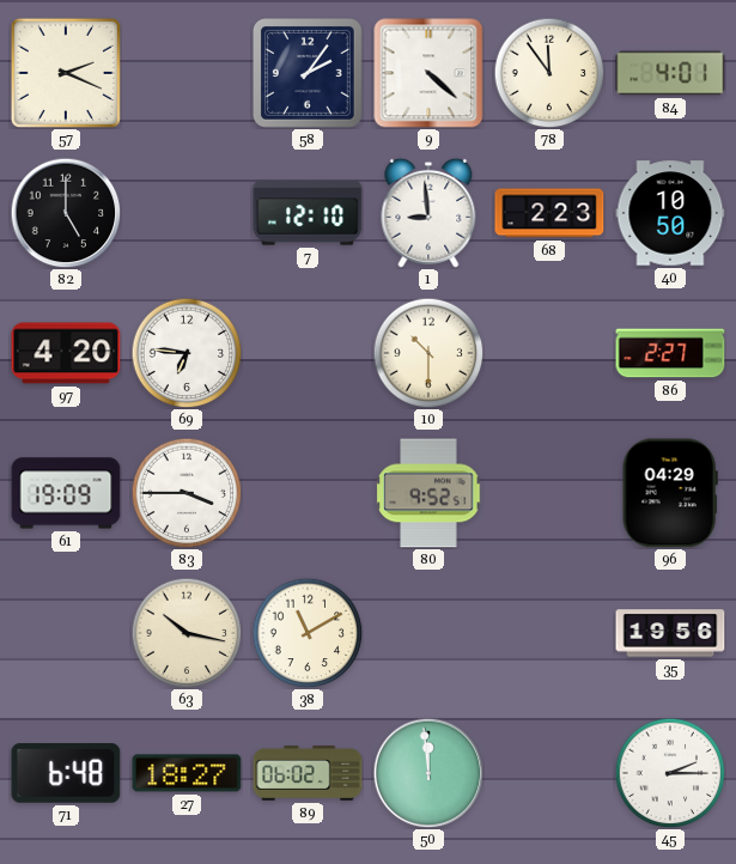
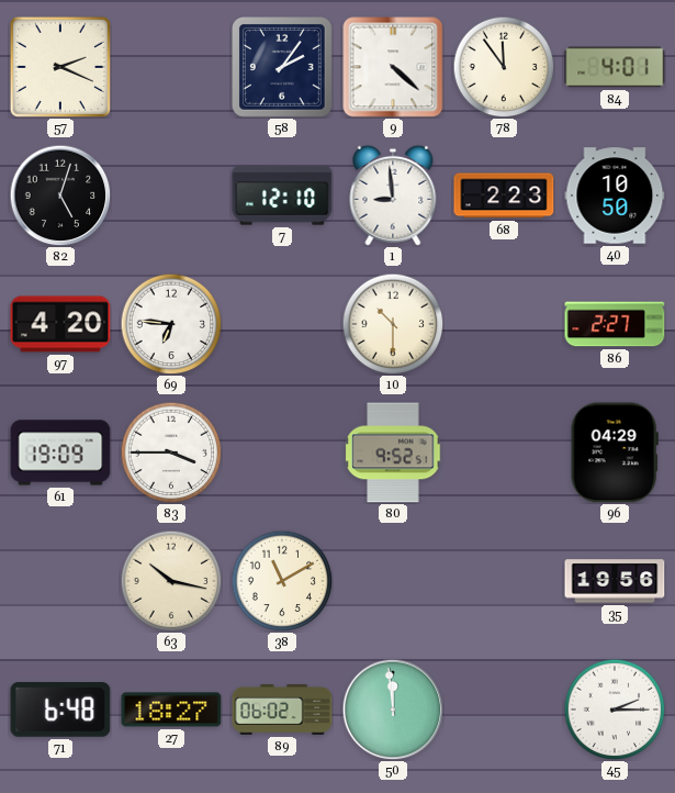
82: 5:00 -> 5:03 (60, 196)
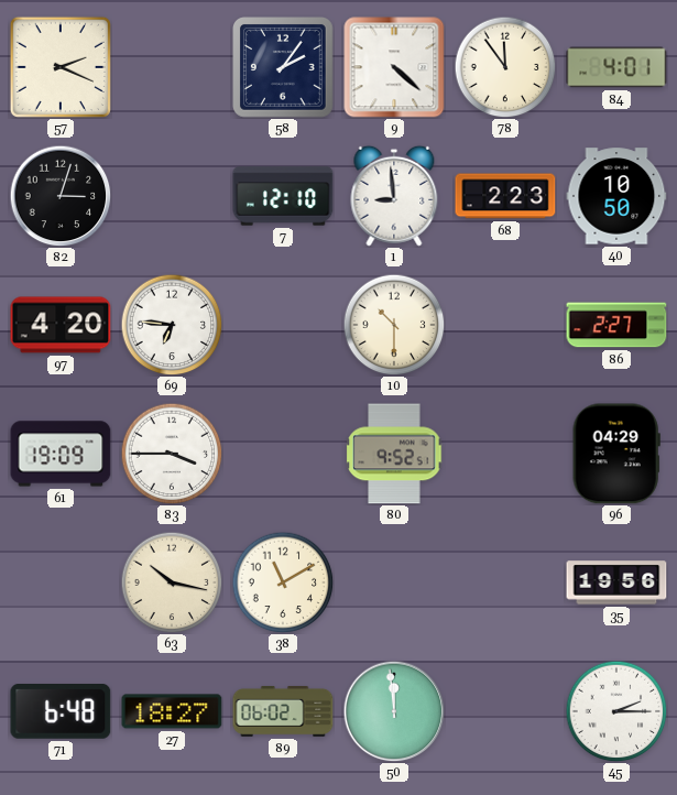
82: 5:03 -> 3:03 (61, 196)
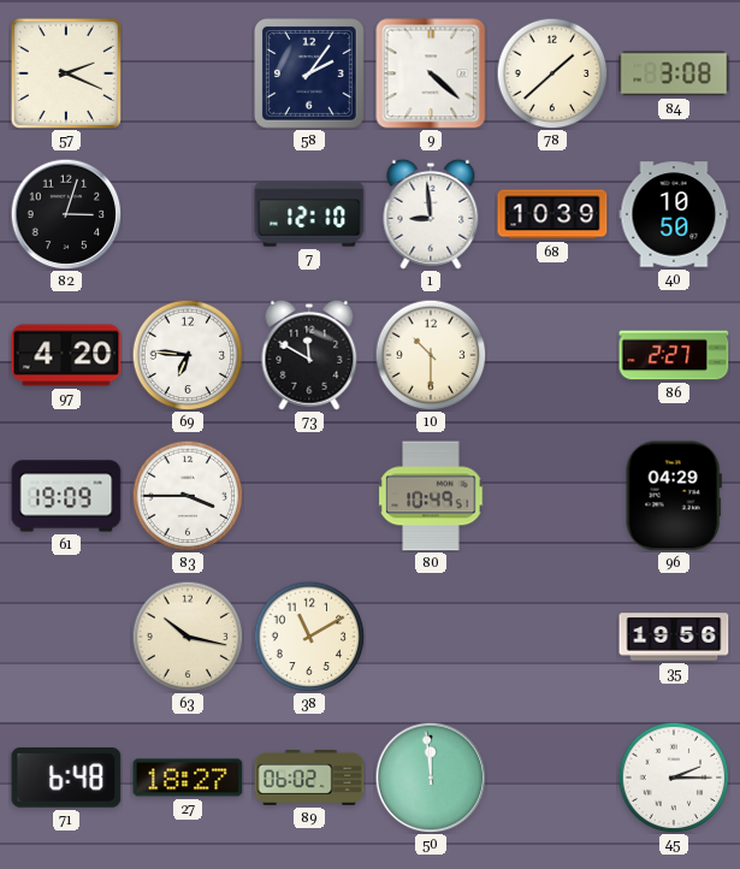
78: 11:54 -> 1:38 (552, 73)
84: 4:01 -> 3:08 (674, 73)
68: 2:23 -> 10:39 (552, 214)
73: none -> 11:50 (309, 355)
80: 9:52 -> 10:49 (431, 496)
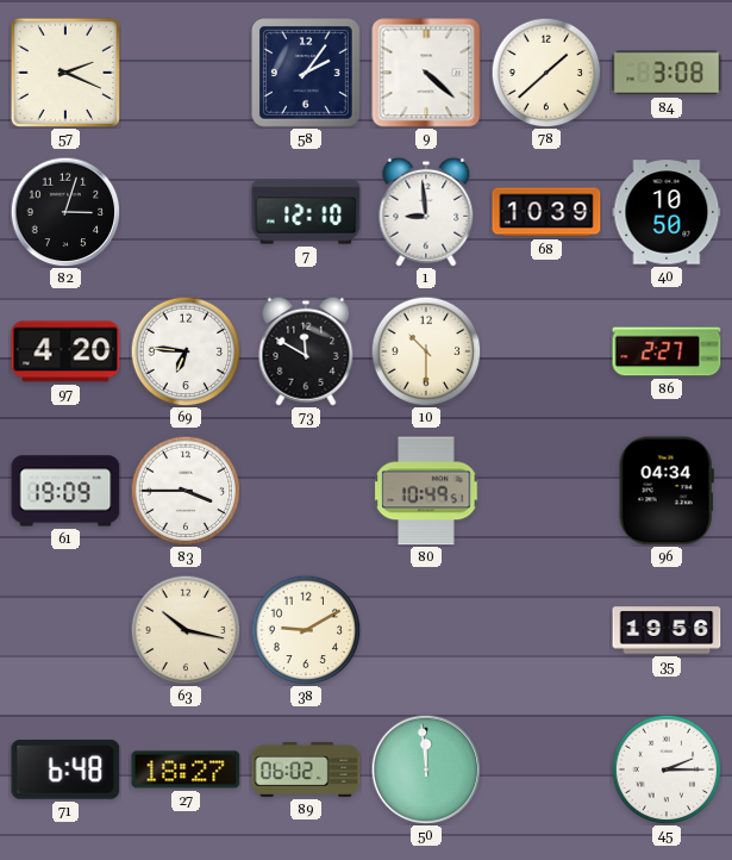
96: 04:29 -> 04:34 (667, 491)
38: 11:10 -> 9:10 (306, 630)
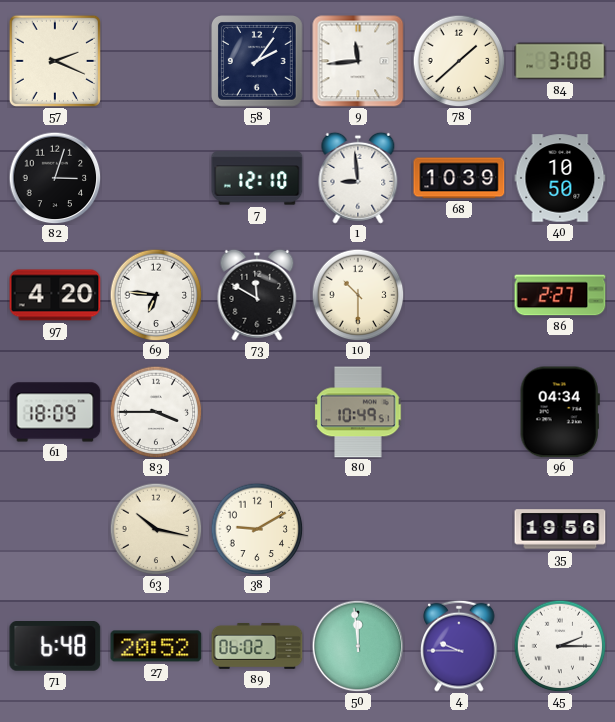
9: 4:22 -> 11:44 (358, 61)
61: 19:09 -> 18:09 (55, 412)
27: 18:27 -> 20:52 (156, 646)
4: none -> 9:45 (459, 646)
